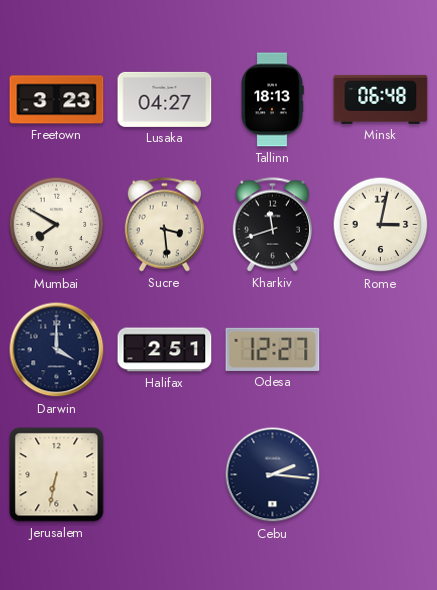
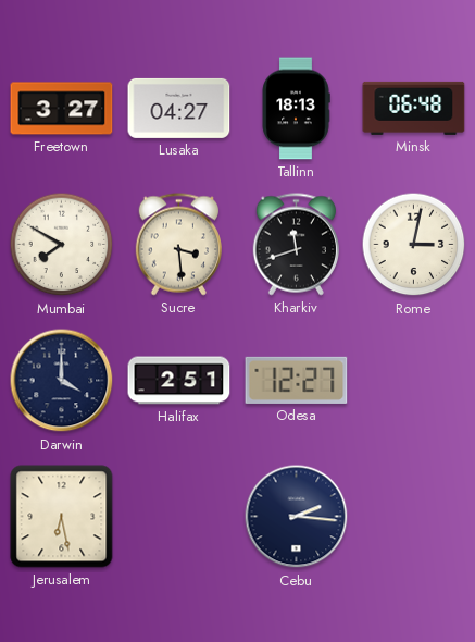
Freetown: 3:23 -> 3:27 (62, 109)
Jerusalem: 6:32 -> 6:28 (62, 517)
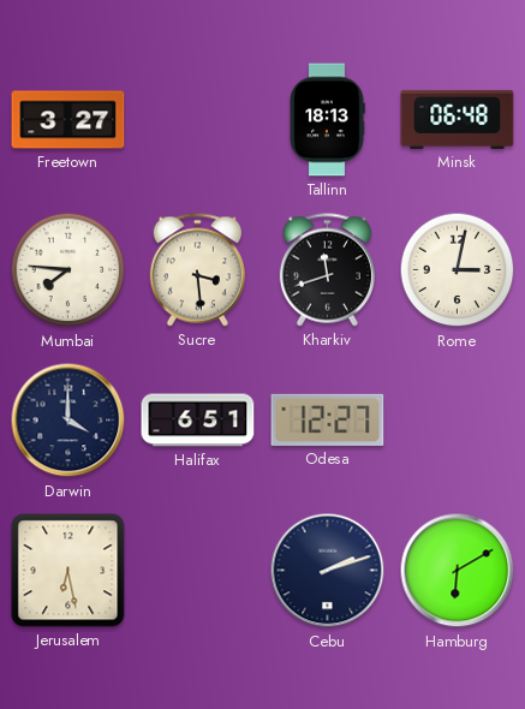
Lusaka: 04:27 -> none (179, 108)
Mumbai: 7:50 -> 7:46 (68, 270)
Halifax: 2:51 -> 6:51 (198, 421)
Cebu: 2:16 -> 2:12 (328, 571)
Hamburg: none -> 6:10 (458, 571)
